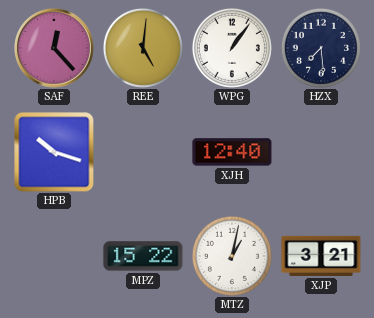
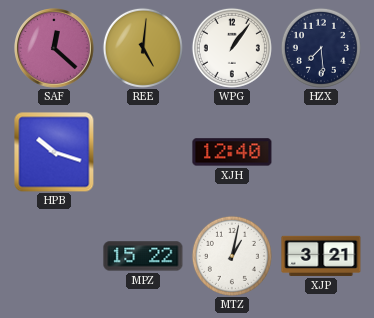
SAF: 12:23 -> 12:22 (54, 48)
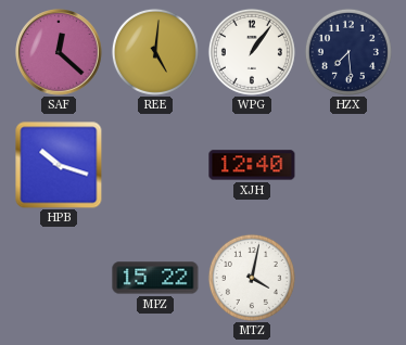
MTZ: 1:02 -> 4:02 (252, 278)
XJP: 3:21 -> none (321, 256)
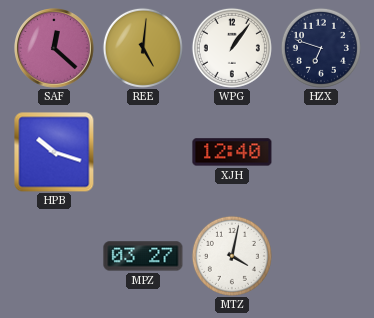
HZX: 7:29 -> 6:48 (321, 48)
MPZ: 15:22 -> 03:27 (143, 256)
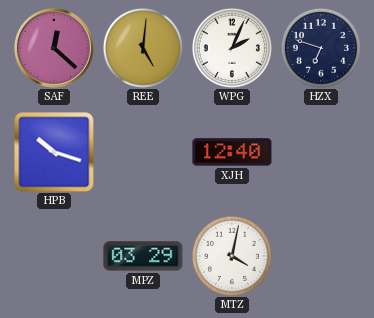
WPG: 1:06 -> 2:04 (232, 48)
MPZ: 03:27 -> 03:29 (143, 256)
